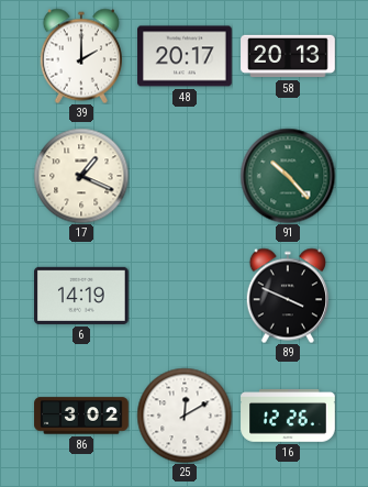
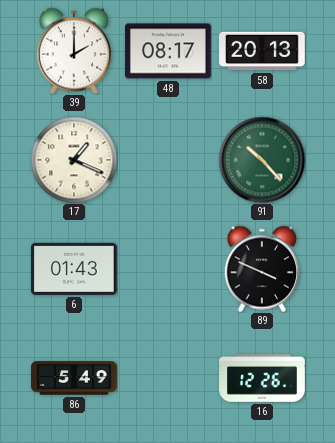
48: 20:17 -> 08:17 (168, 51)
6: 14:19 -> 01:43 (75, 269)
86: 3:02 -> 5:49 (74, 378)
25: 12:10 -> none (185, 416)
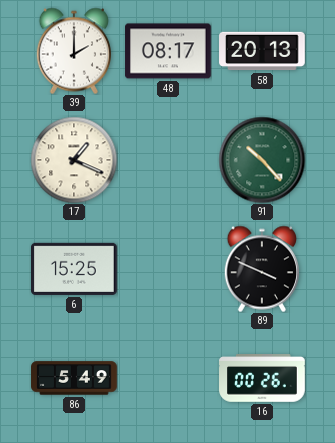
6: 01:43 -> 15:25 (75, 269)
16: 12:26 -> 00:26 (262, 378)
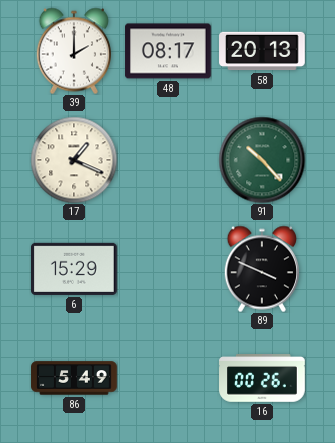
6: 15:25 -> 15:29 (75, 269)
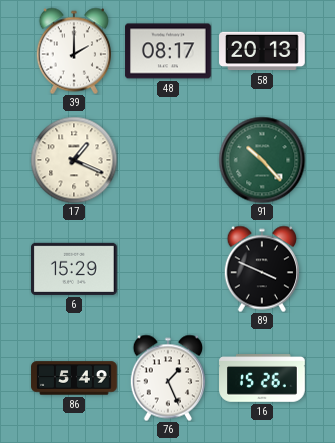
76: none -> 1:26 (167, 378)
16: 00:26 -> 15:26 (262, 378)
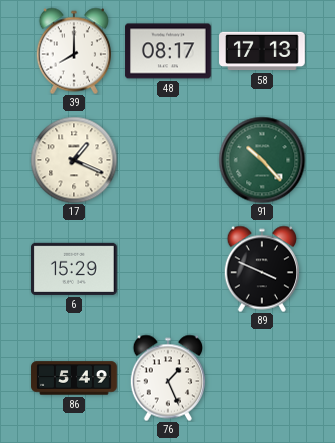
39: 2:00 -> 8:00 (73, 51)
58: 20:13 -> 17:13 (262, 51)
16: 15:26 -> none (262, 378)
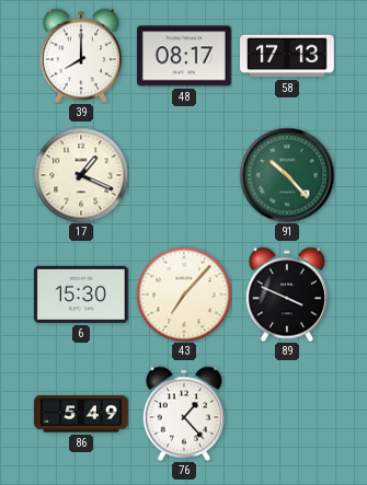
6: 15:29 -> 15:30 (82, 295)
43: none -> 7:07 (184, 295)
76: 1:26 -> 1:23 (183, 414)
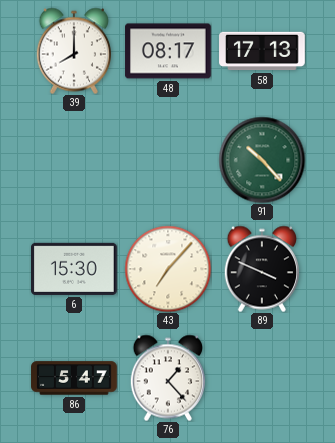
17: 1:19 -> none (81, 175)
86: 5:49 -> 5:47 (74, 378)
